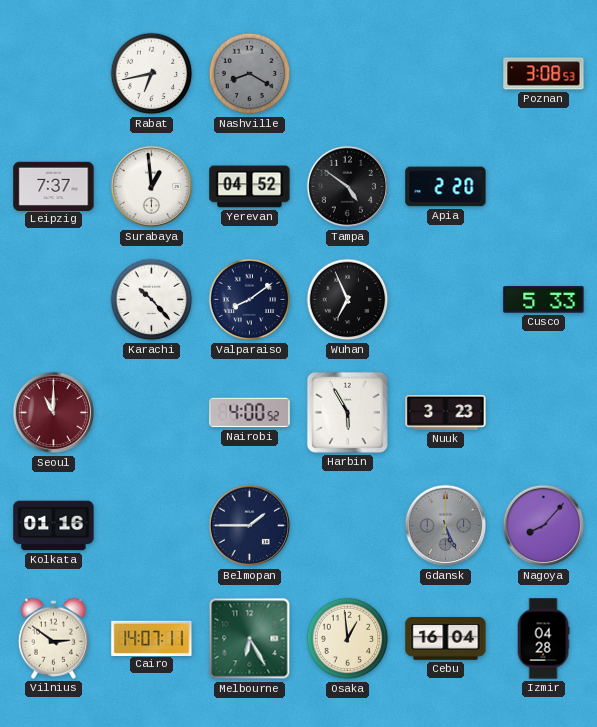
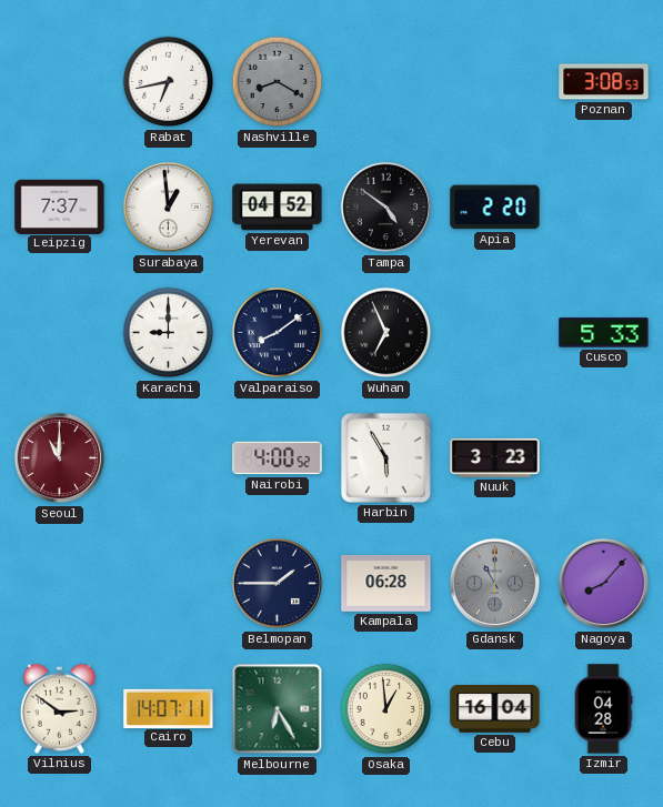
Karachi: 10:23 -> 9:00 (169, 333)
Kolkata: 01:16 -> none (54, 526)
Kampala: none -> 06:28 (386, 584)
Gdansk: 5:26 -> 11:00 (495, 584)
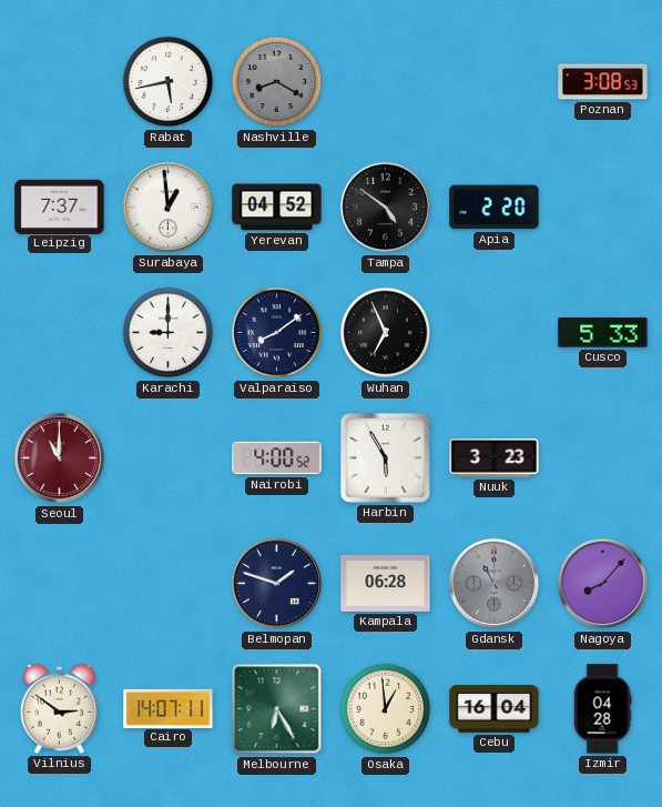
Rabat: 6:43 -> 5:43 (169, 82)
Belmopan: 1:45 -> 1:48 (277, 584)
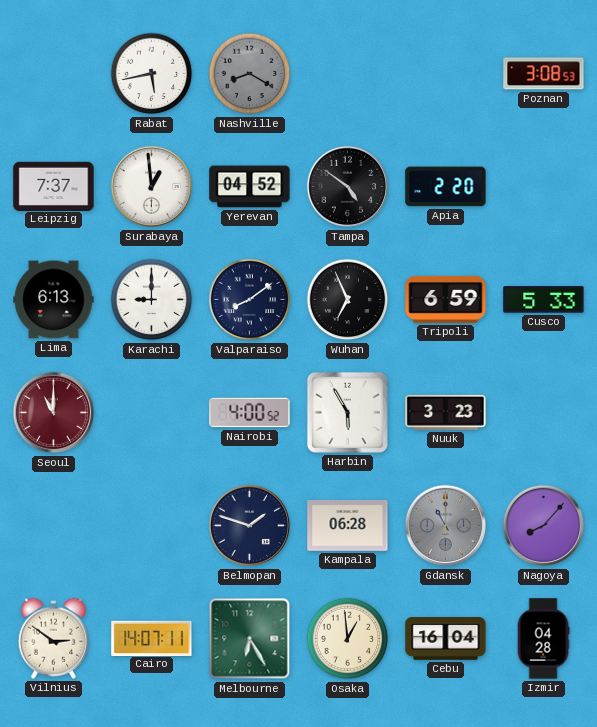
Lima: none -> 6:13 (54, 300)
Tripoli: none -> 6:59 (446, 299)
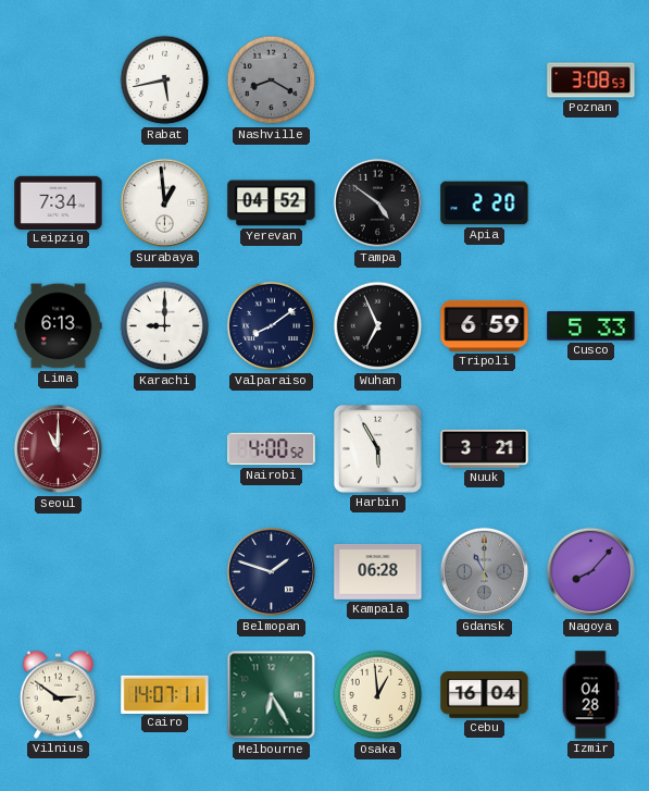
Leipzig: 7:37 -> 7:34 (59, 202)
Nuuk: 3:23 -> 3:21 (485, 448)
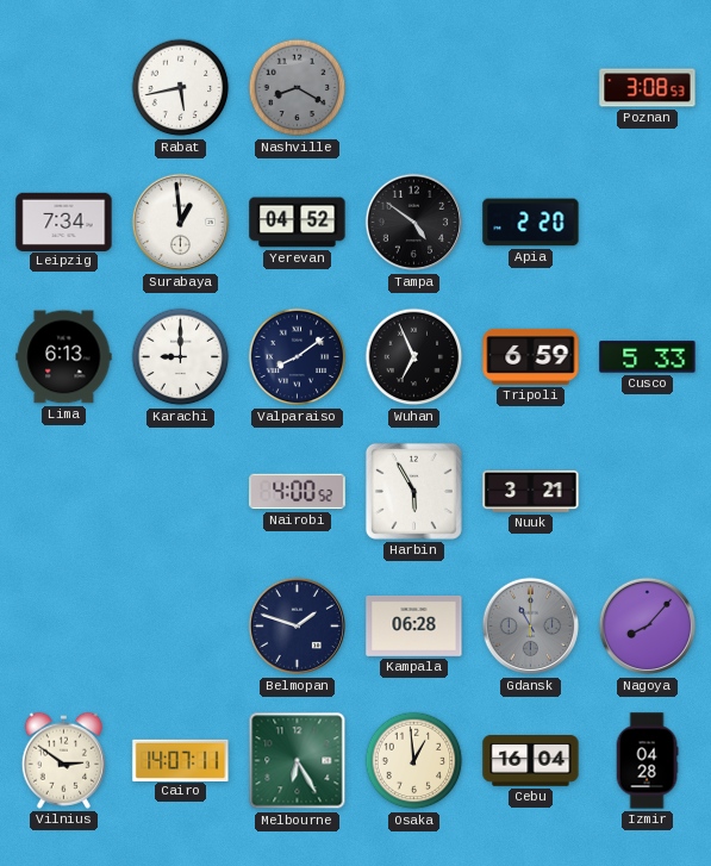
Seoul: 11:00 -> none (59, 449)
